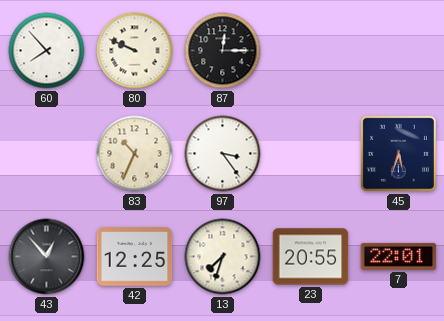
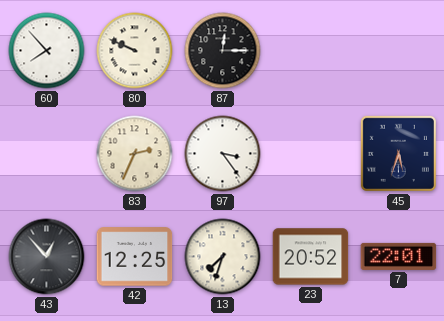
83: 10:34 -> 2:34 (135, 154)
23: 20:55 -> 20:52 (311, 257)
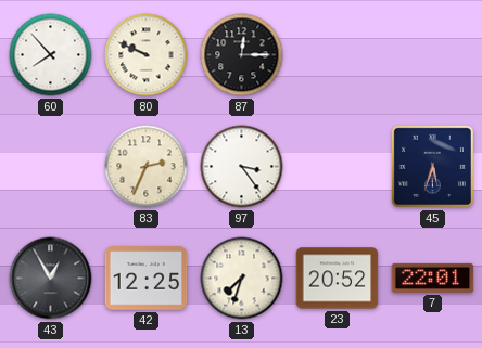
43: 12:53 -> 12:55 (51, 279)
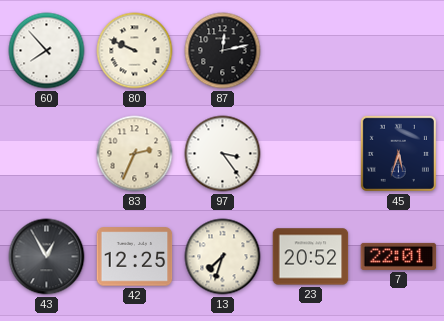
87: 12:15 -> 12:13 (223, 51)
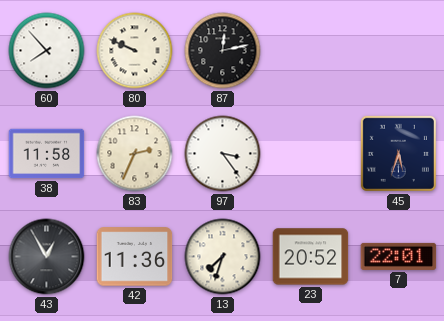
38: none -> 11:58 (47, 154)
42: 12:25 -> 11:36 (135, 257)
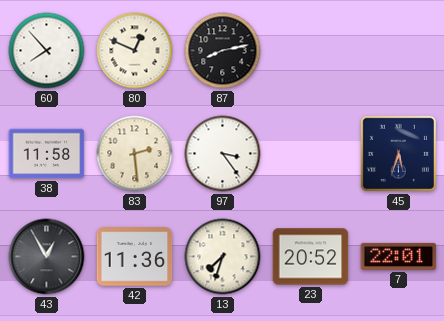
80: 9:49 -> 12:49 (135, 51)
87: 12:13 -> 8:13 (223, 51)
83: 2:34 -> 2:29 (135, 154)
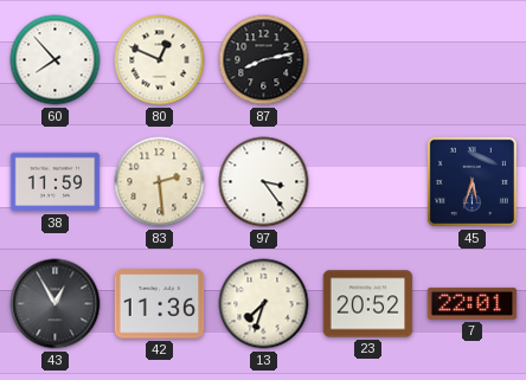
38: 11:58 -> 11:59 (56, 182)
